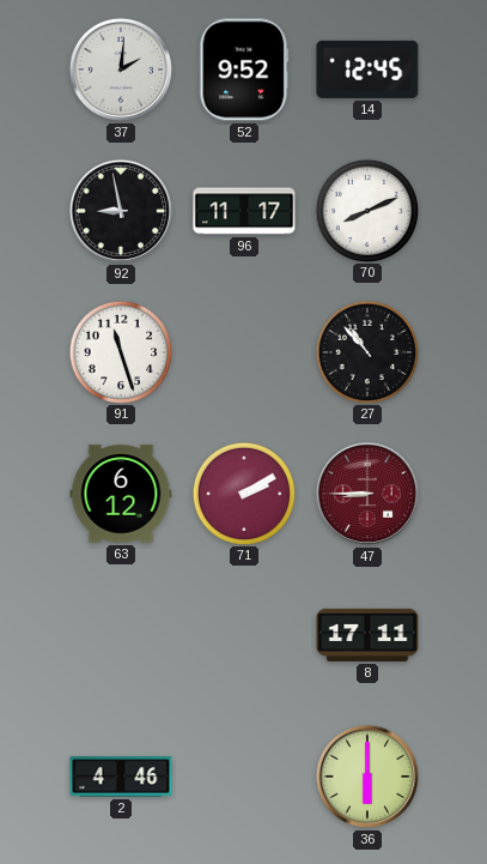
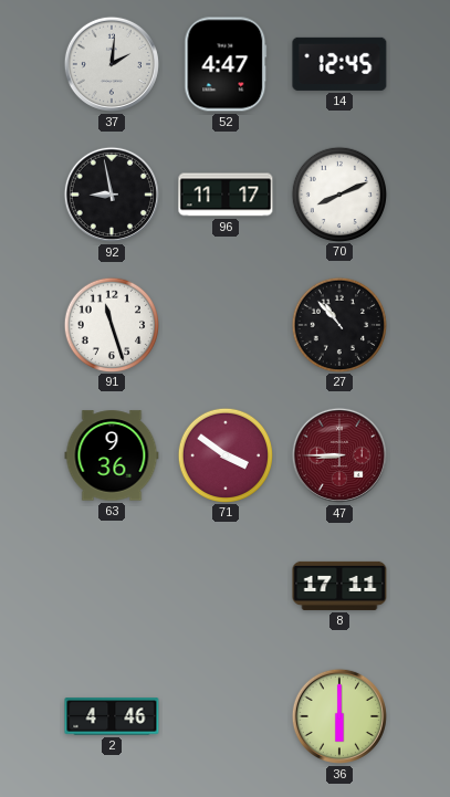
52: 9:52 -> 4:47 (226, 64)
63: 6:12 -> 9:36 (112, 455)
71: 2:10 -> 3:51 (224, 454)
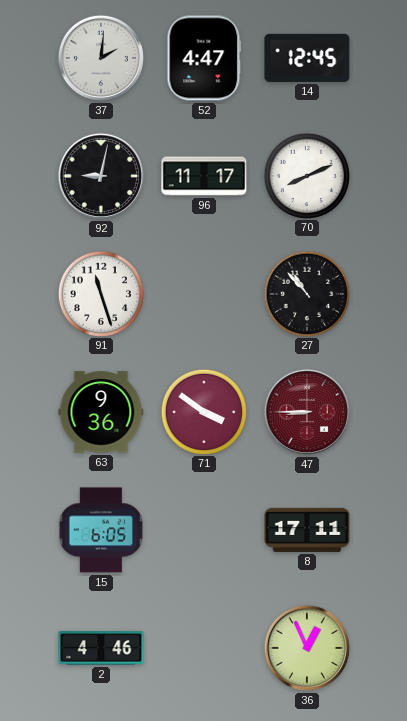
92: 8:58 -> 9:02 (101, 176)
15: none -> 6:05 (100, 530)
36: 6:00 -> 12:56 (307, 648)
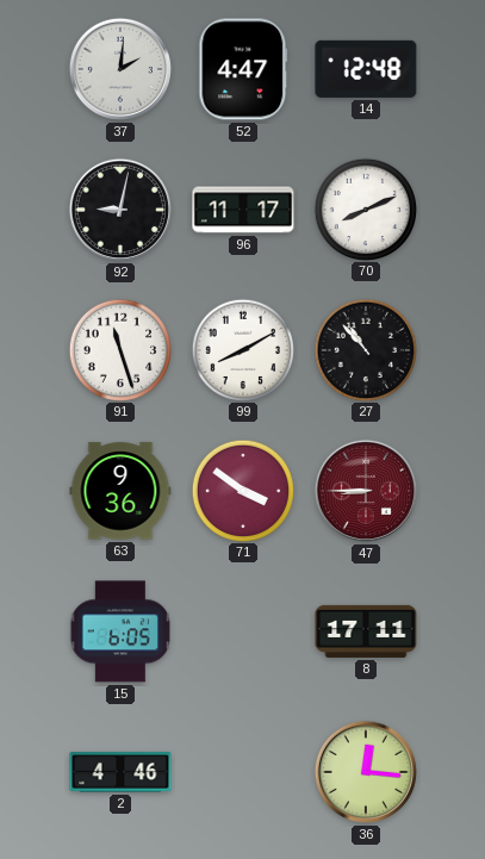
14: 12:45 -> 12:48 (366, 69)
99: none -> 8:10 (242, 349)
36: 12:56 -> 12:16 (366, 772)
